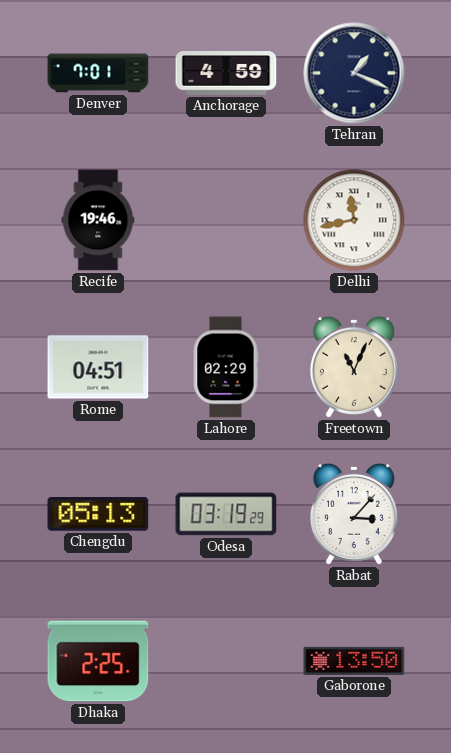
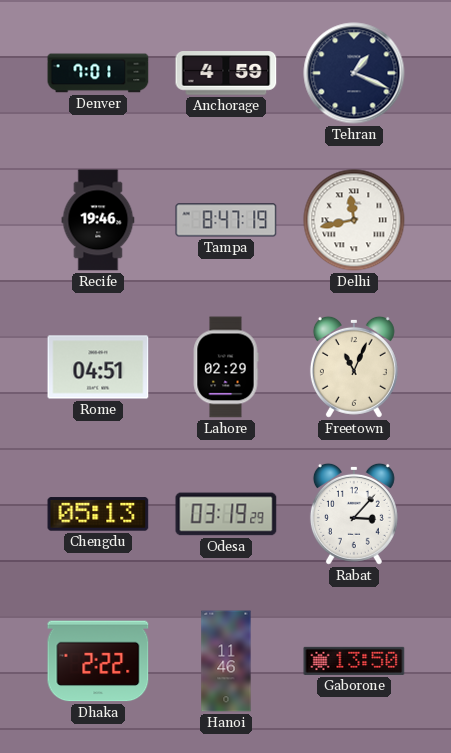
Tampa: none -> 8:47 (226, 220)
Dhaka: 2:25 -> 2:22 (98, 661)
Hanoi: none -> 11:46 (226, 661)
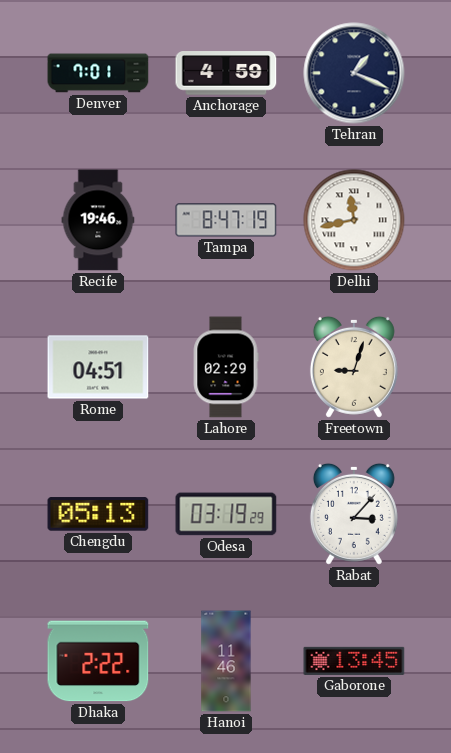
Freetown: 11:04 -> 9:03 (354, 367)
Gaborone: 13:50 -> 13:45 (354, 661)
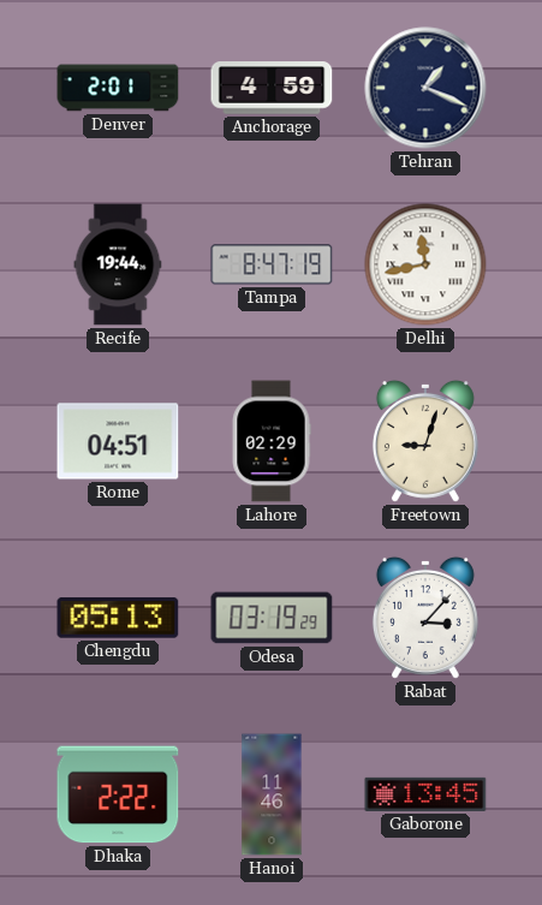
Denver: 7:01 -> 2:01 (118, 88)
Recife: 19:46 -> 19:44 (118, 264)
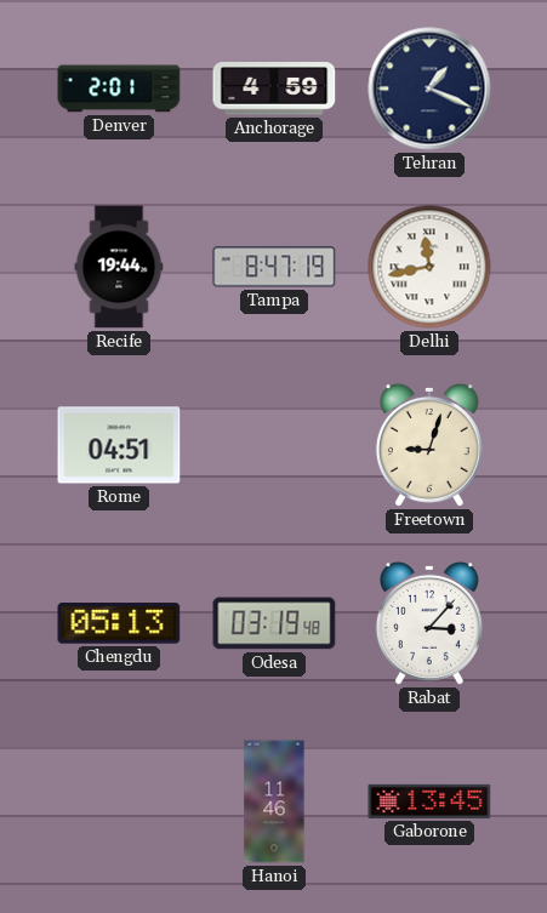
Lahore: 02:29 -> none (272, 441)
Odesa: 03:19:29 -> 03:19:48 (274, 623)
Dhaka: 2:22 -> none (118, 794)
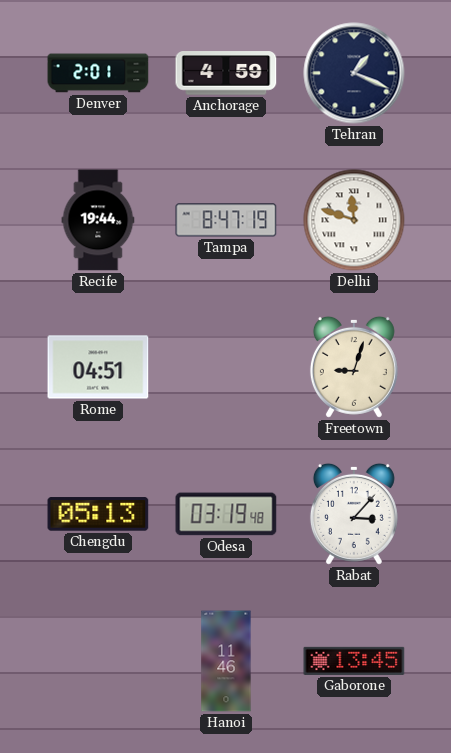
Delhi: 11:43 -> 11:48 (354, 220)
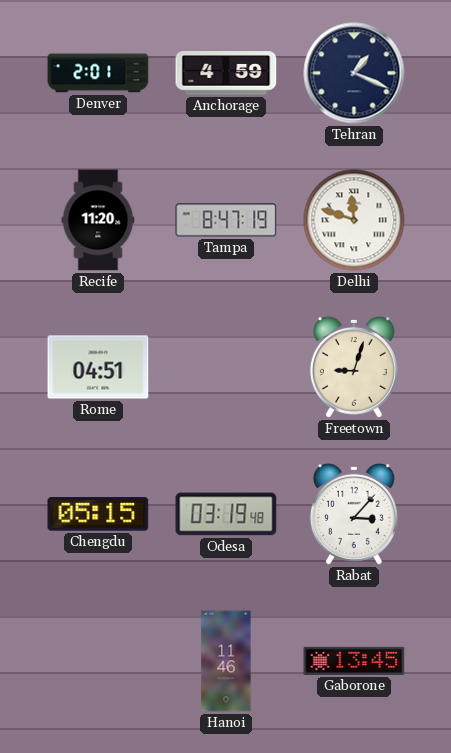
Recife: 19:44 -> 11:20 (98, 220)
Chengdu: 05:13 -> 05:15 (98, 514)
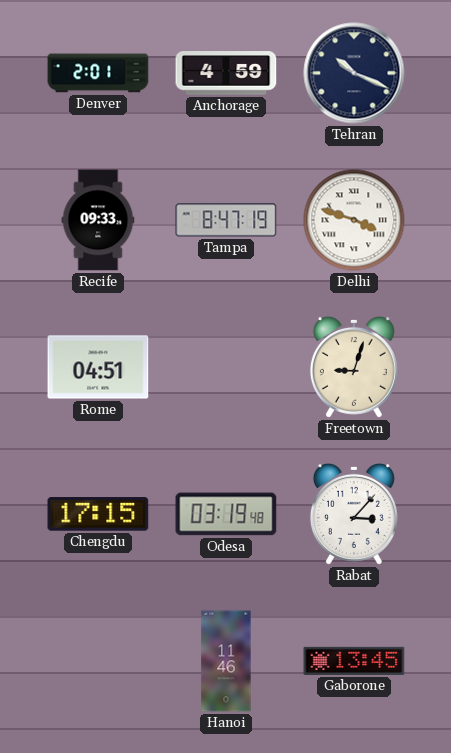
Tehran: 1:19 -> 10:19 (354, 73)
Recife: 11:20 -> 09:33 (98, 220)
Delhi: 11:48 -> 3:48 (354, 220)
Chengdu: 05:15 -> 17:15 (98, 514)
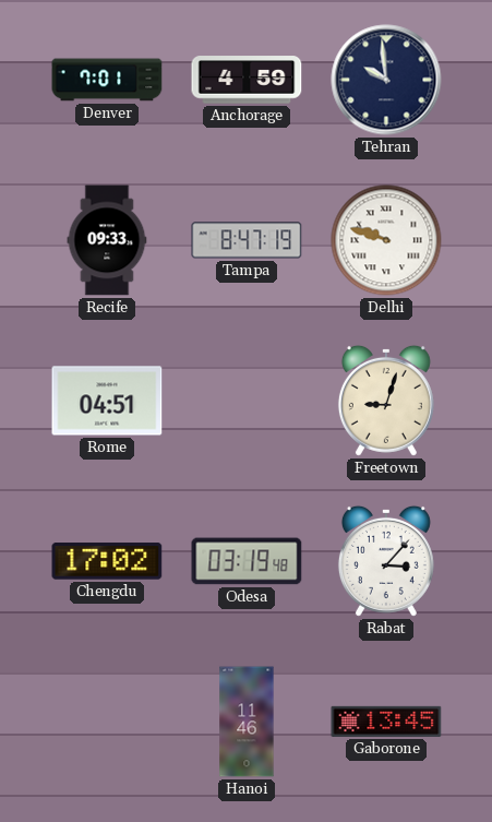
Denver: 2:01 -> 7:01 (107, 80)
Tehran: 10:19 -> 9:59 (386, 80)
Delhi: 3:48 -> 9:48 (386, 240)
Chengdu: 17:15 -> 17:02 (107, 561)
